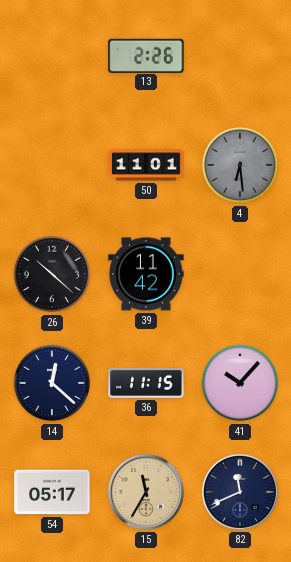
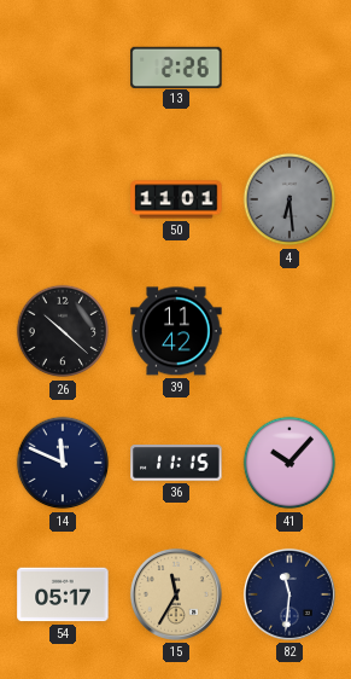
14: 12:22 -> 11:49 (63, 463)
82: 11:41 -> 11:31 (289, 594)
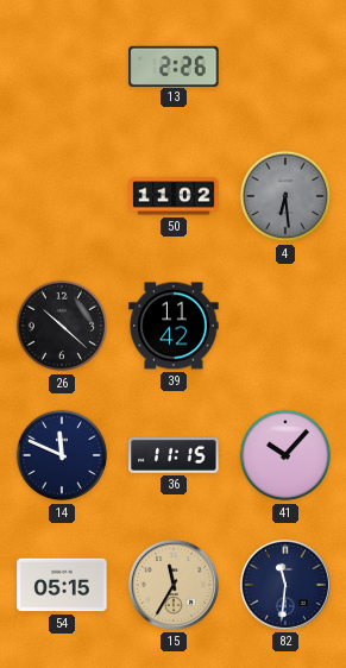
50: 11:01 -> 11:02 (174, 196)
54: 05:17 -> 05:15 (62, 585)
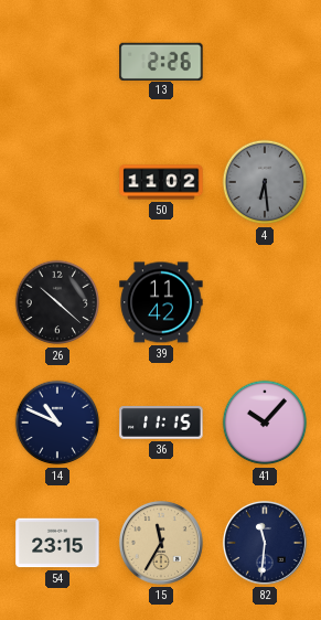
14: 11:49 -> 10:49 (57, 423)
54: 05:15 -> 23:15 (57, 543)
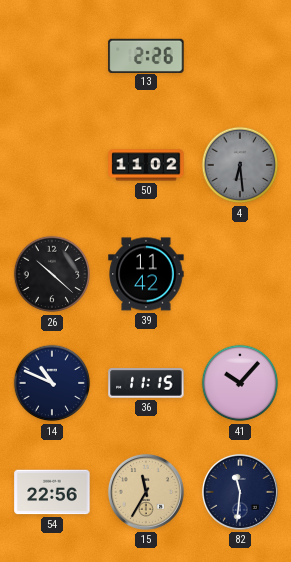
54: 23:15 -> 22:56 (52, 492)
